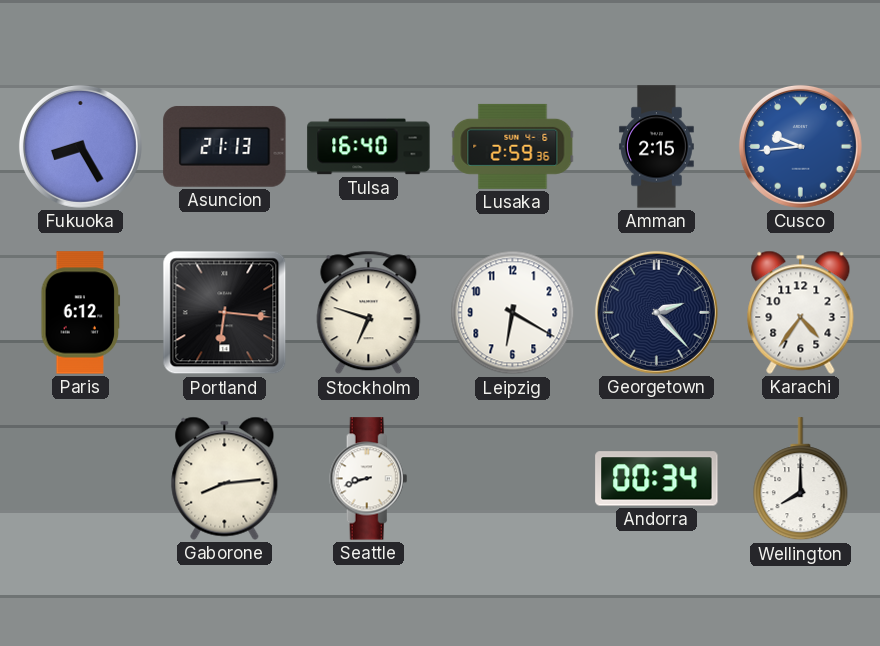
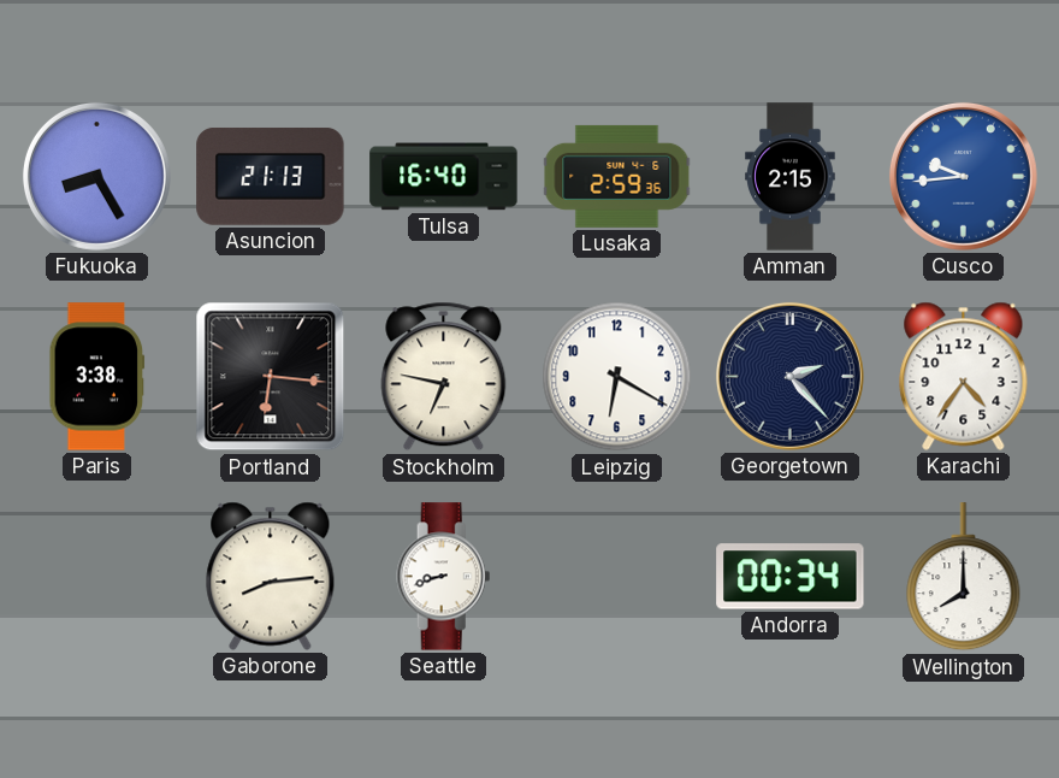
Paris: 6:12 -> 3:38 (97, 377)
Stockholm: 6:48 -> 6:47 (444, 377)
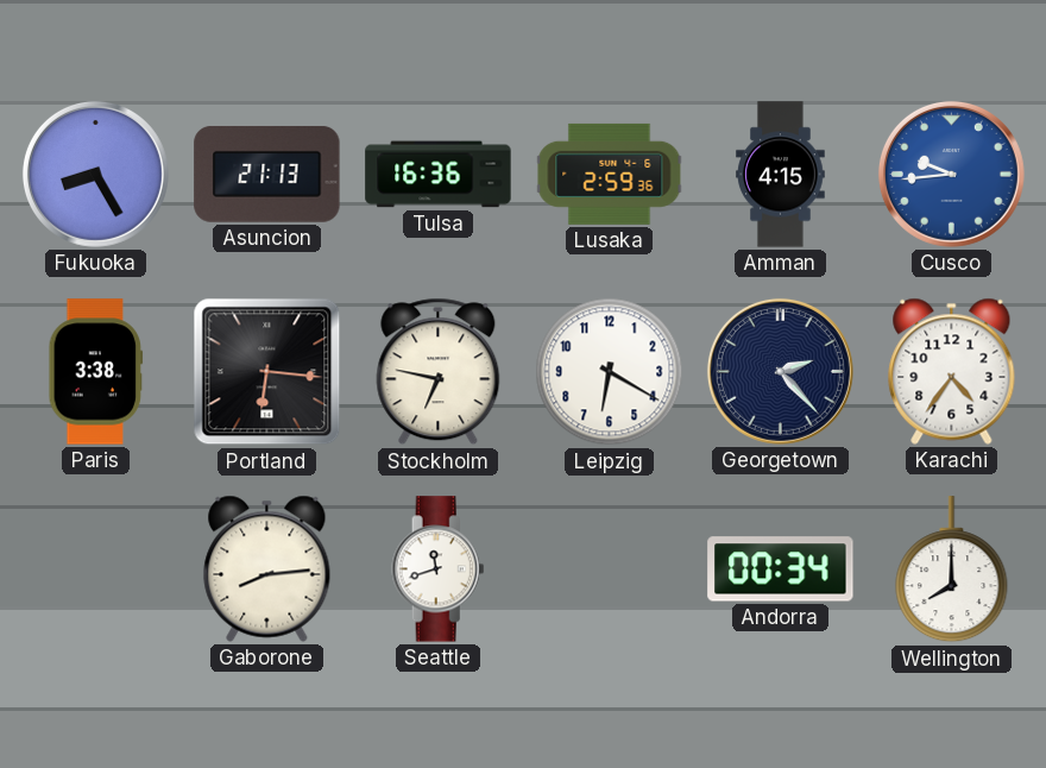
Tulsa: 16:40 -> 16:36 (439, 175)
Amman: 2:15 -> 4:15 (781, 175)
Seattle: 8:42 -> 11:42 (439, 569)
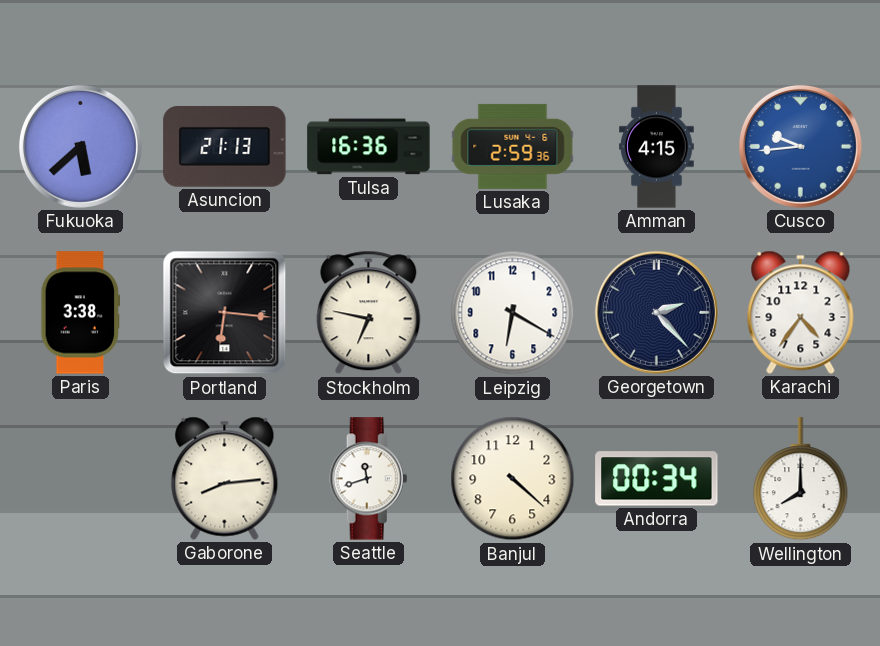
Fukuoka: 8:25 -> 5:38 (80, 146)
Banjul: none -> 4:22 (513, 479)
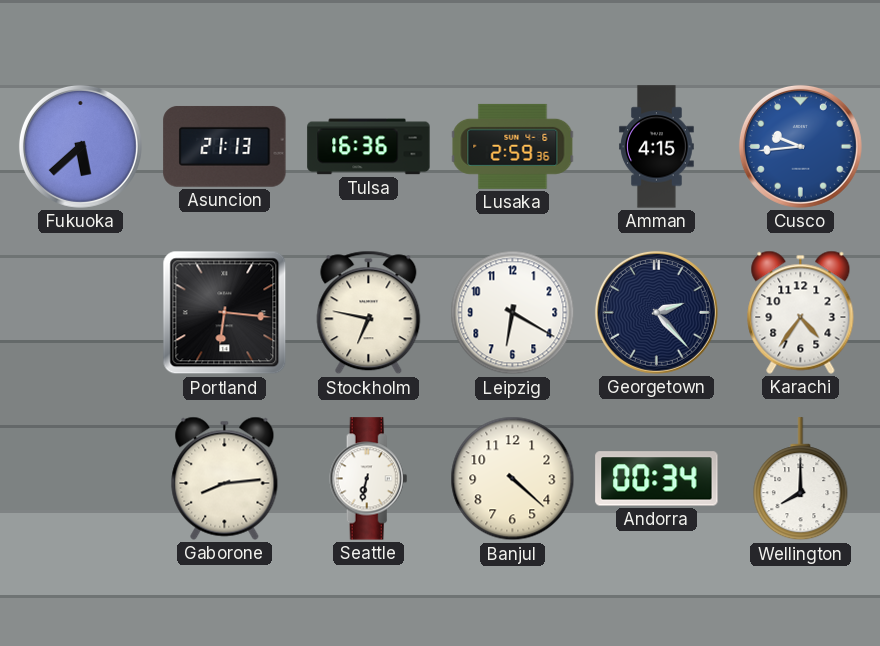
Paris: 3:38 -> none (81, 313)
Seattle: 11:42 -> 6:32 (369, 479)
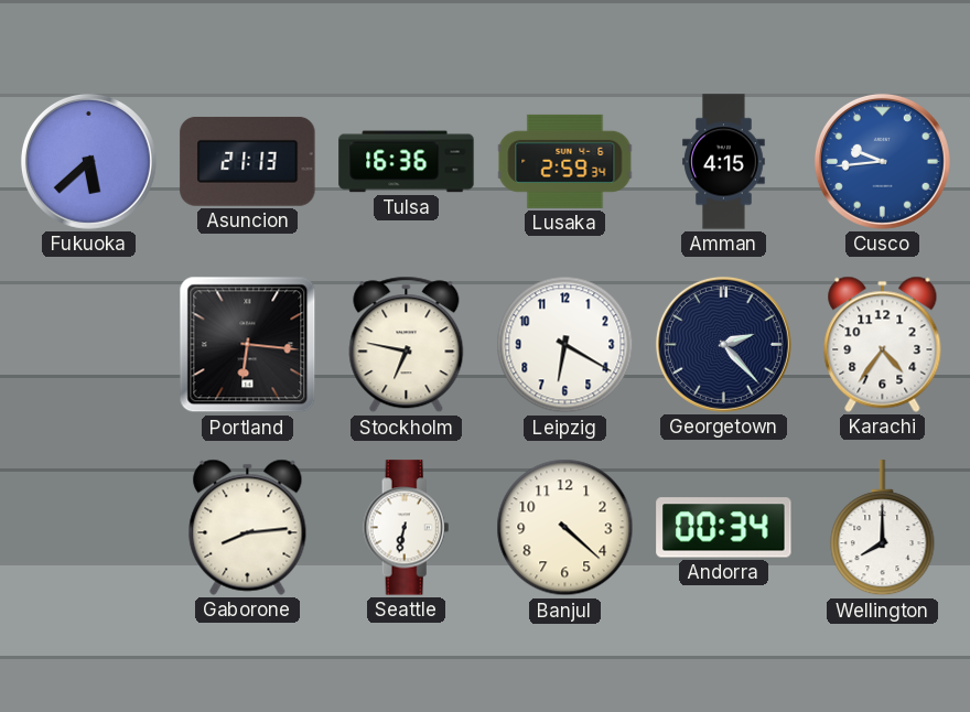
Lusaka: 2:59:36 -> 2:59:34 (565, 161)
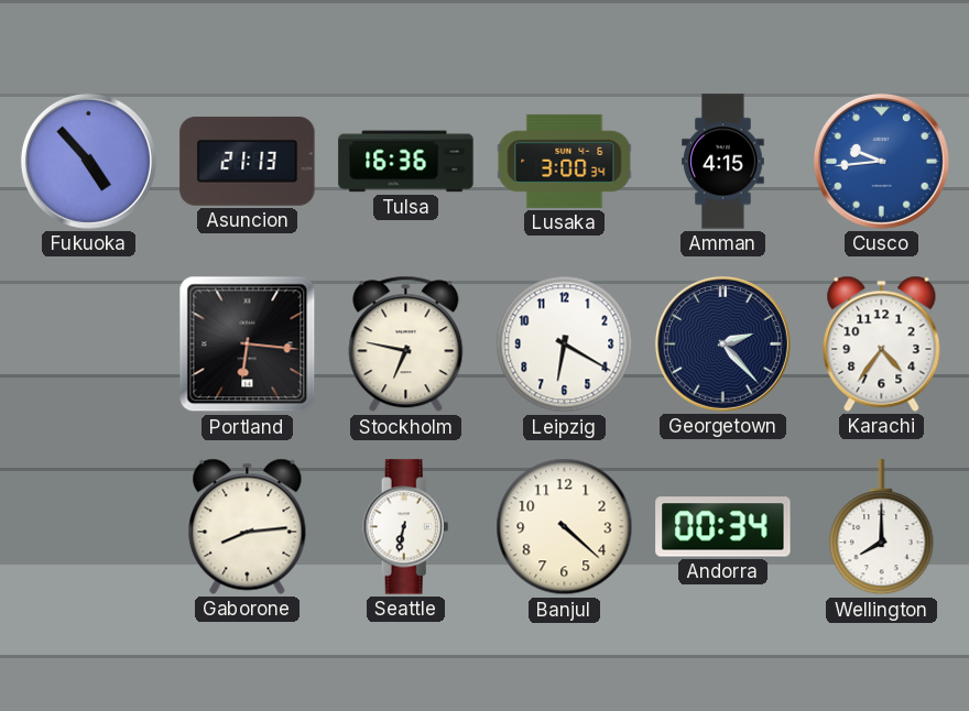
Fukuoka: 5:38 -> 4:53 (88, 161)
Lusaka: 2:59 -> 3:00 (565, 161)
